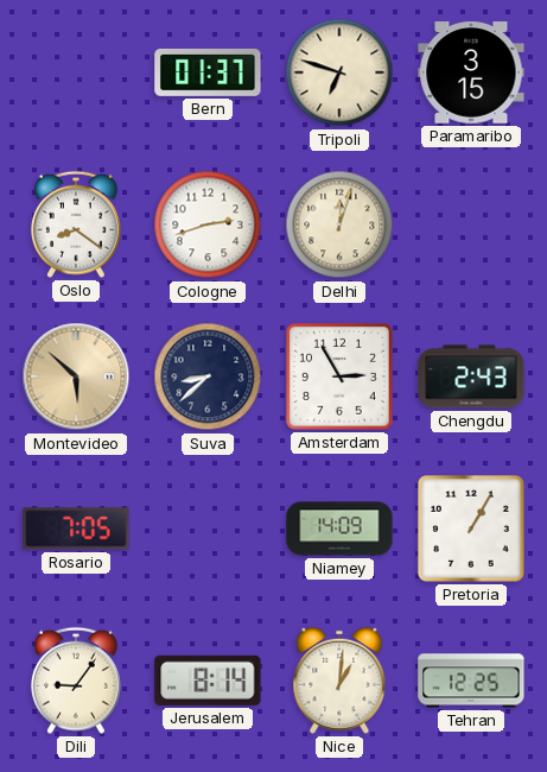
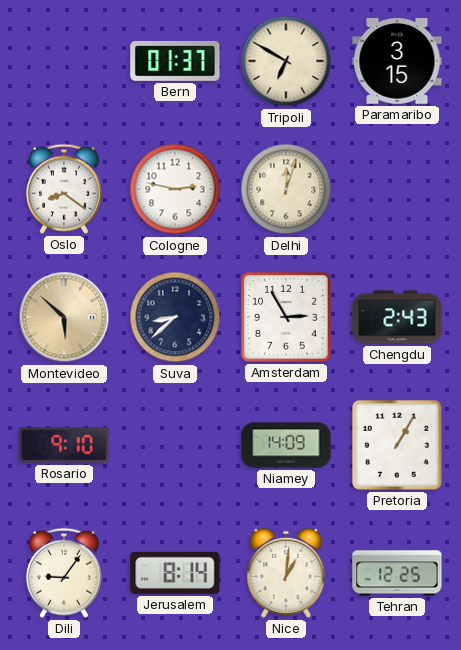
Tripoli: 6:48 -> 6:50 (286, 61)
Cologne: 2:42 -> 2:47 (175, 189)
Rosario: 7:05 -> 9:10 (64, 445)
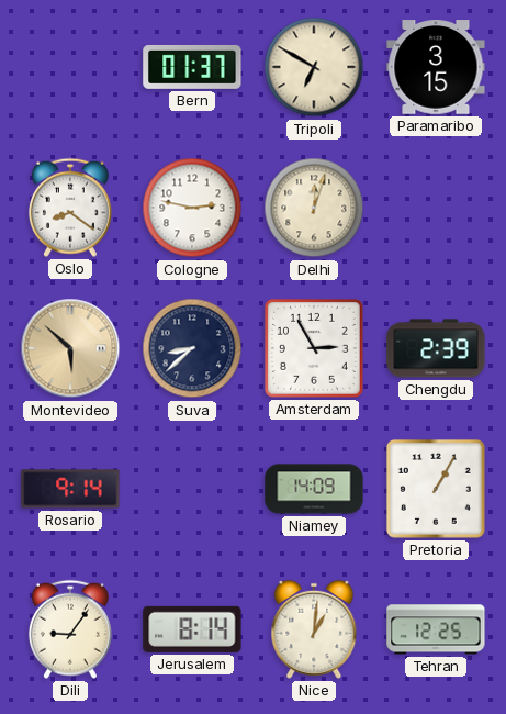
Chengdu: 2:43 -> 2:39 (436, 348)
Rosario: 9:10 -> 9:14 (70, 489)
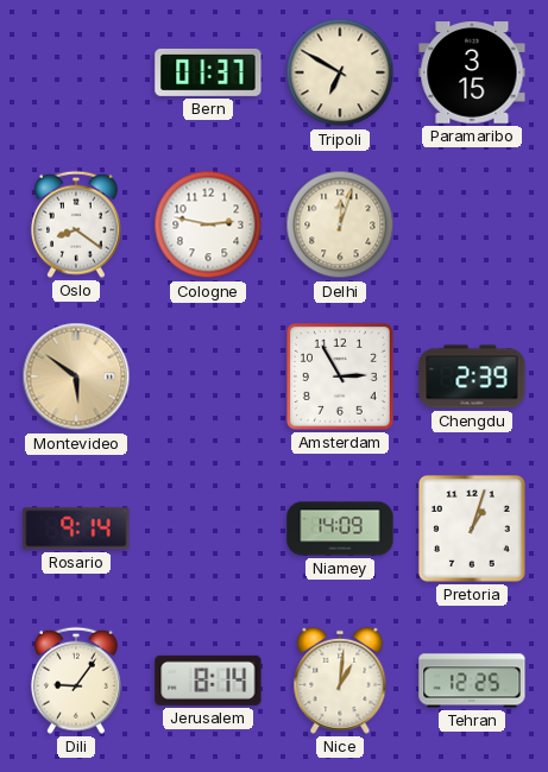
Montevideo: 5:52 -> 5:51 (76, 376)
Suva: 8:38 -> none (192, 348)
Pretoria: 1:05 -> 1:03 (472, 529)
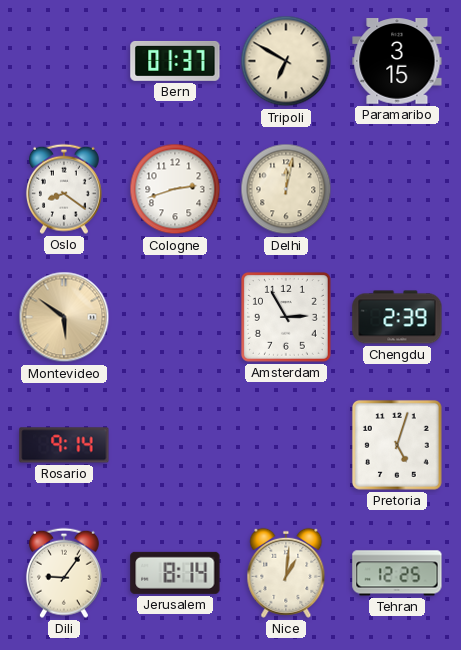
Cologne: 2:47 -> 2:42 (175, 189)
Delhi: 12:03 -> 12:02 (286, 189)
Niamey: 14:09 -> none (340, 529)
Pretoria: 1:03 -> 5:03 (397, 445)
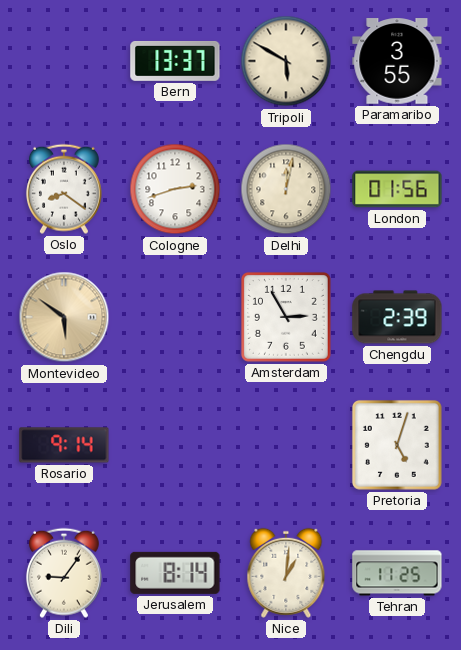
Bern: 01:37 -> 13:37 (175, 61)
Tripoli: 6:50 -> 5:50 (286, 61)
Paramaribo: 3:15 -> 3:55 (397, 61)
London: none -> 01:56 (397, 189)
Tehran: 12:25 -> 11:25 (397, 573)
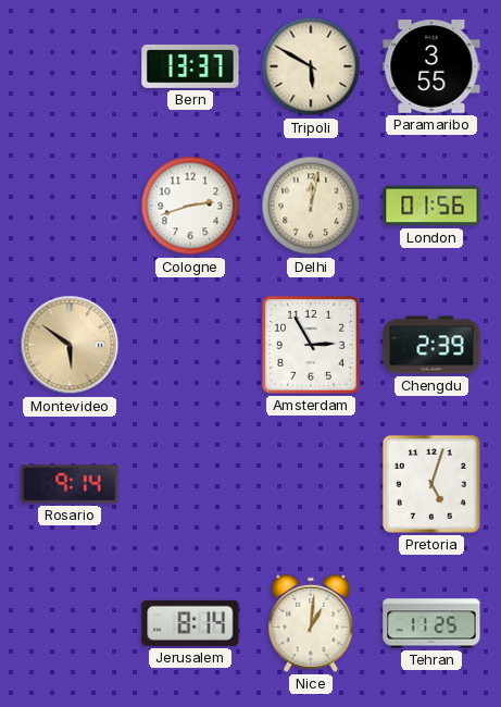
Oslo: 8:21 -> none (64, 189)
Dili: 9:06 -> none (64, 573)
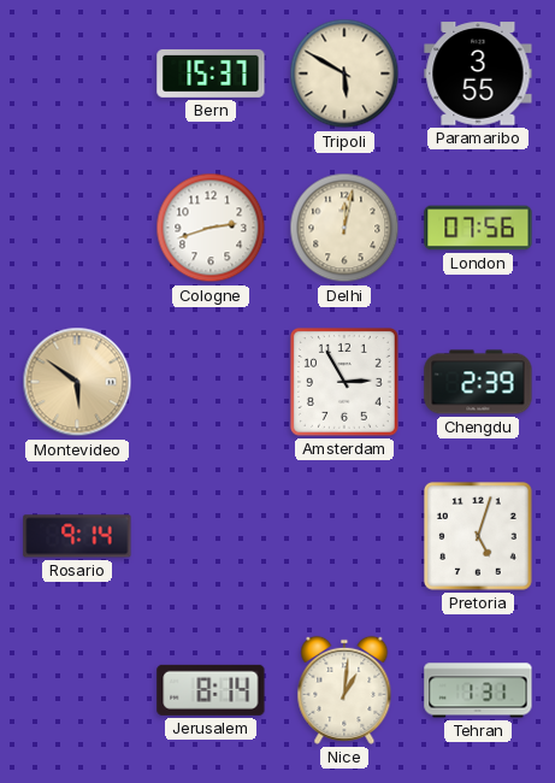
Bern: 13:37 -> 15:37 (211, 73)
London: 01:56 -> 07:56 (478, 228)
Tehran: 11:25 -> 1:31 (478, 690)
